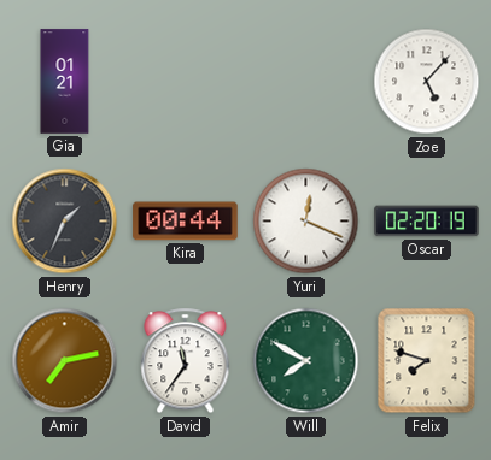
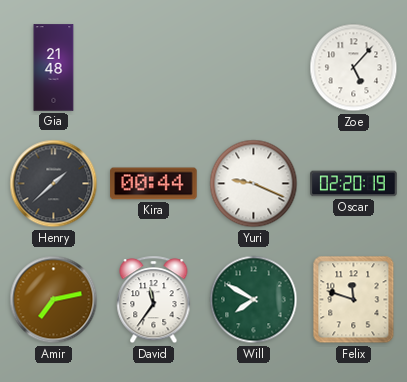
Gia: 01:21 -> 21:48 (54, 68)
Henry: 1:34 -> 1:38 (54, 184)
Yuri: 12:19 -> 9:19 (254, 184)
Felix: 7:48 -> 11:48 (354, 300)
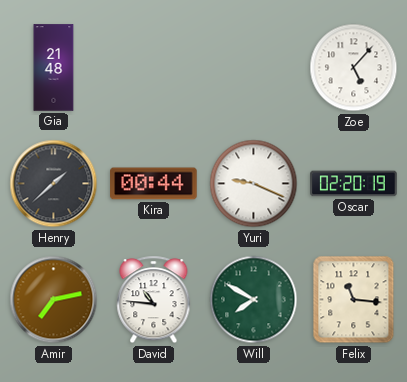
David: 11:36 -> 10:46 (154, 300)
Felix: 11:48 -> 11:16 (354, 300)
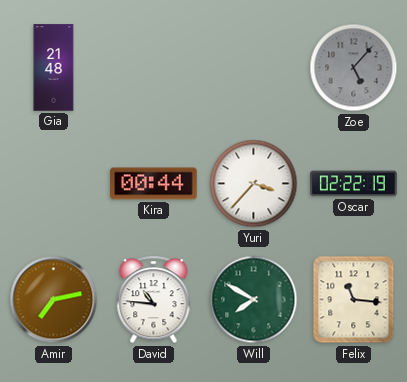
Zoe dial: white -> grey (354, 68)
Henry: 1:38 -> none (54, 184)
Yuri: 9:19 -> 3:37 (254, 184)
Oscar: 02:20 -> 02:22 (354, 184)
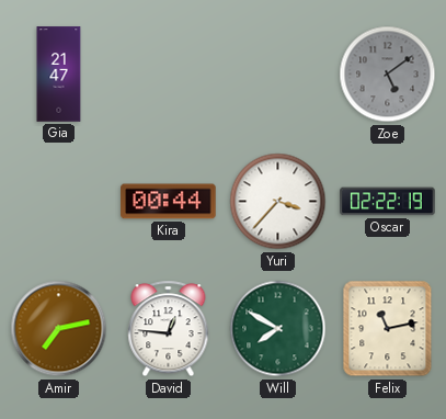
Gia: 21:48 -> 21:47 (59, 75)
Zoe: 5:07 -> 5:09 (388, 75)
David: 10:46 -> 12:46 (169, 329)
Felix: 11:16 -> 11:13 (388, 329)
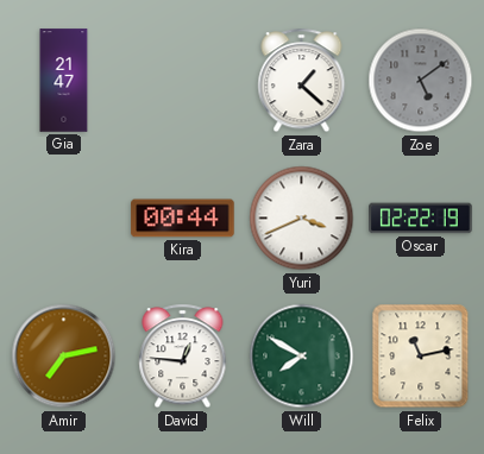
Zara: none -> 1:22 (302, 81)
Yuri: 3:37 -> 3:41 (302, 219)
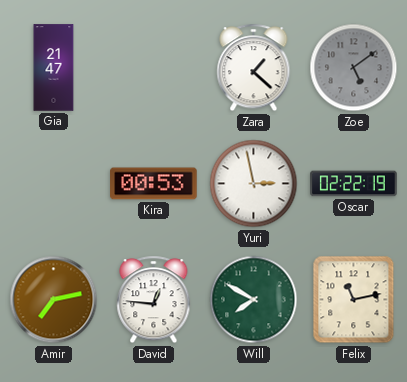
Kira: 00:44 -> 00:53 (154, 184)
Yuri: 3:41 -> 2:58 (254, 184)
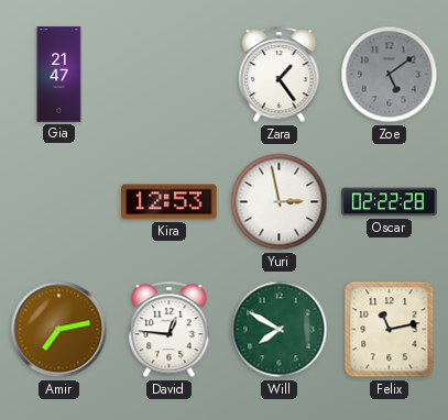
Zara: 1:22 -> 1:24 (280, 75)
Kira: 00:53 -> 12:53 (170, 202)
Oscar: 02:22:19 -> 02:22:28 (390, 202)
